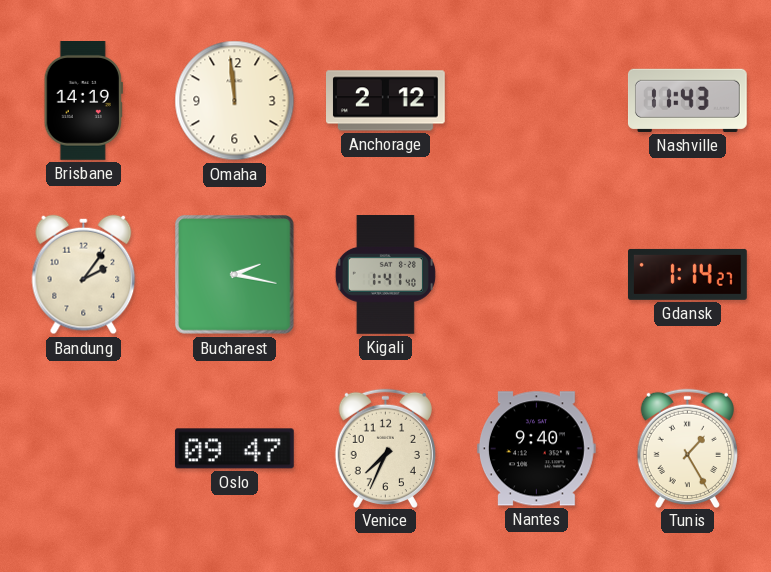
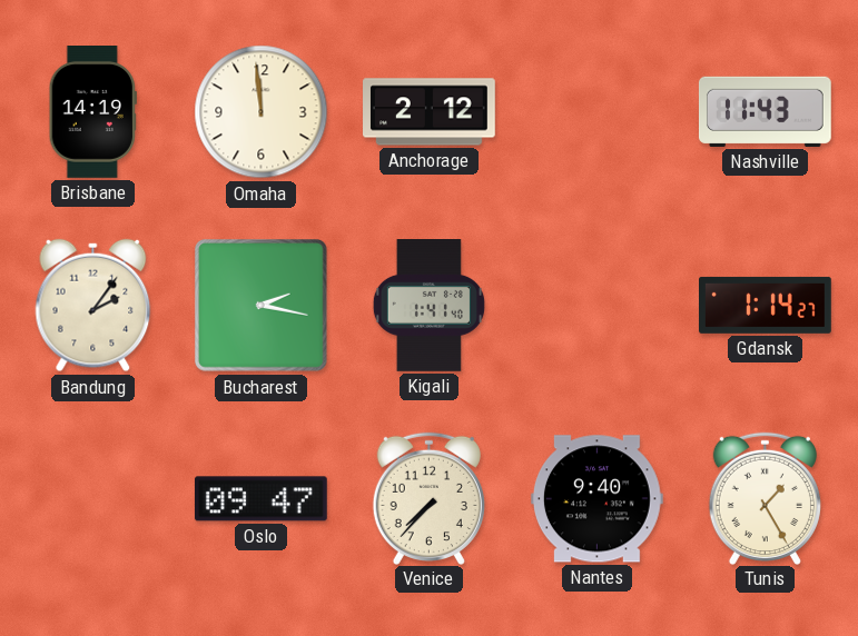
Venice: 7:34 -> 7:37 (428, 498)
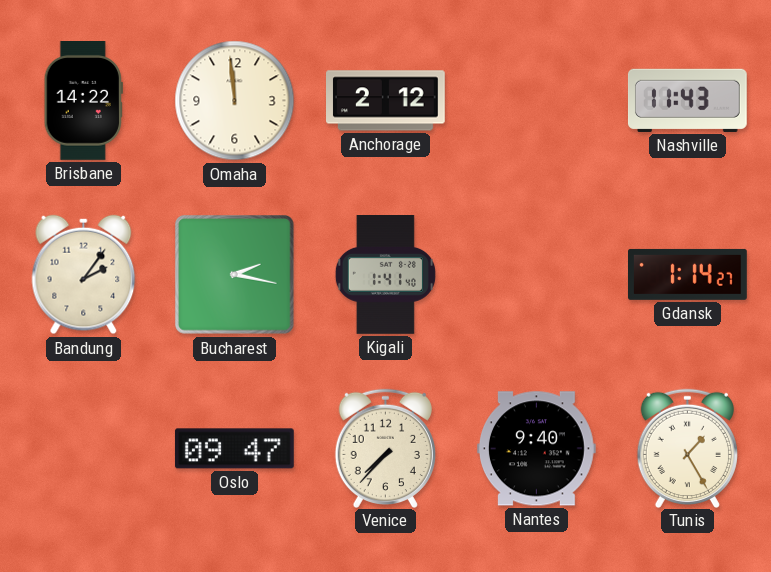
Brisbane: 14:19 -> 14:22 (83, 101)
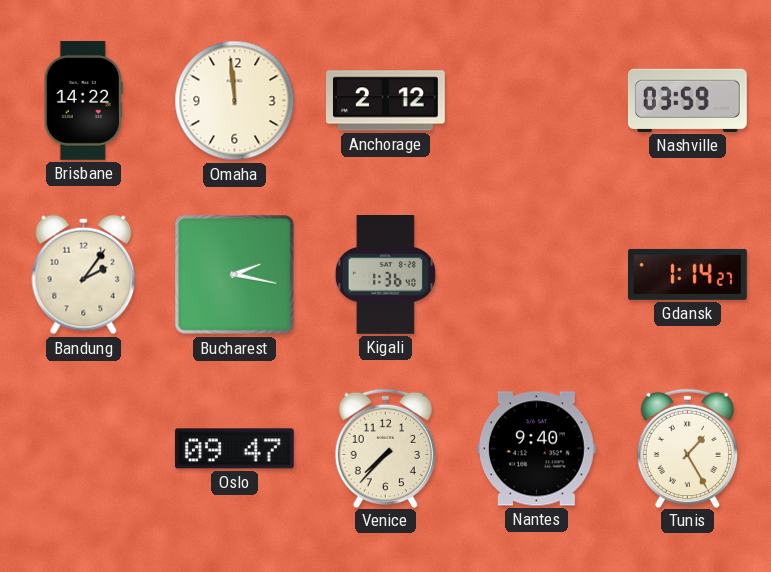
Nashville: 11:43 -> 03:59 (687, 100)
Kigali: 1:41 -> 1:36 (385, 275)
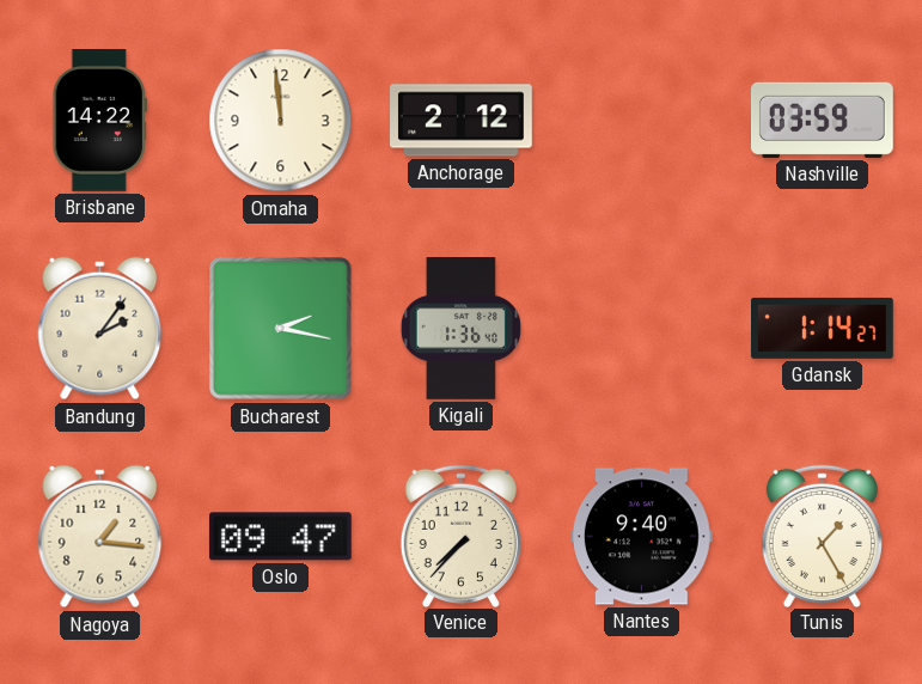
Nagoya: none -> 1:16 (100, 537)
